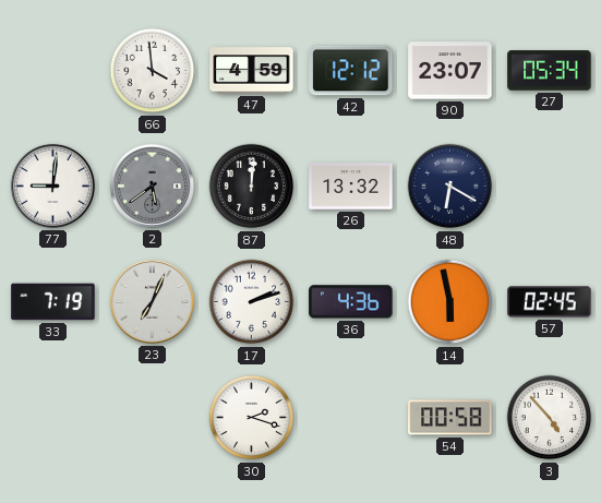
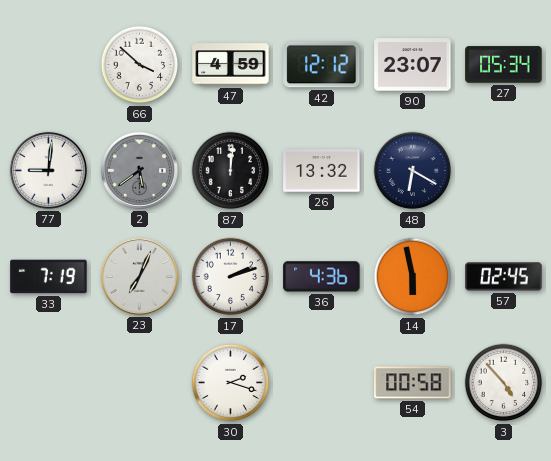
66: 3:59 -> 3:52 (140, 65)
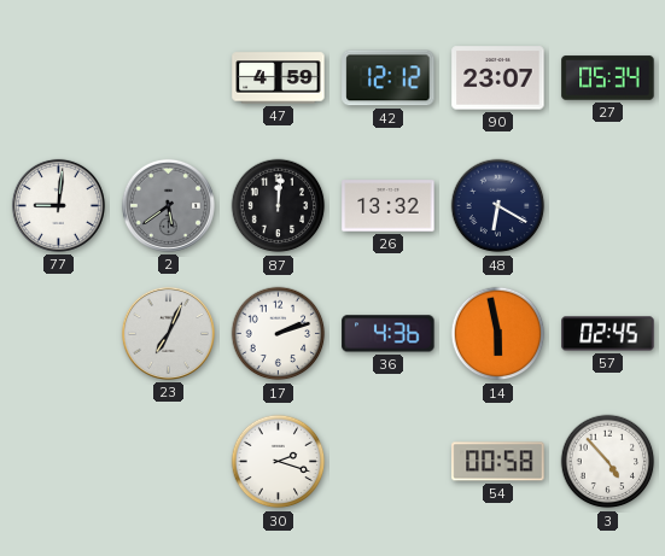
66: 3:52 -> none (140, 65)
33: 7:19 -> none (49, 277)
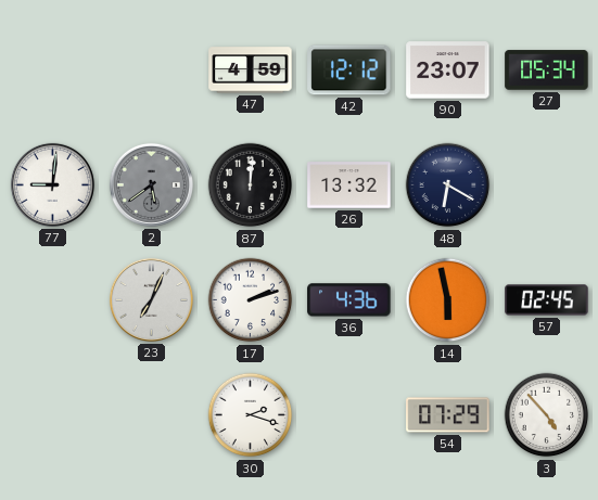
54: 00:58 -> 07:29 (448, 415)
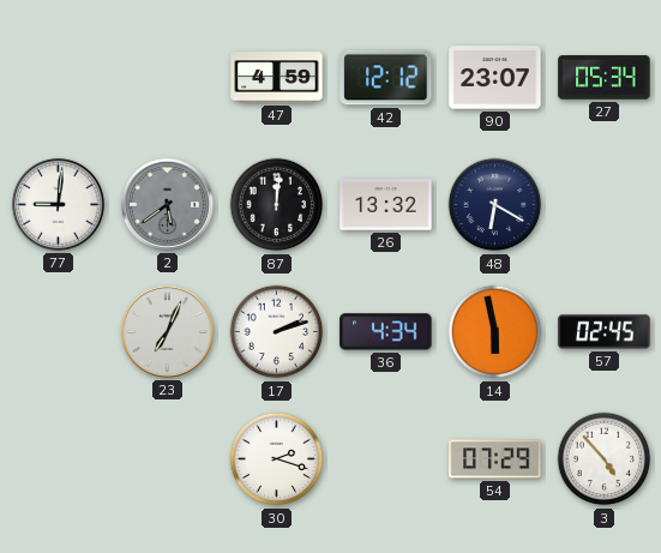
36: 4:36 -> 4:34 (386, 332)
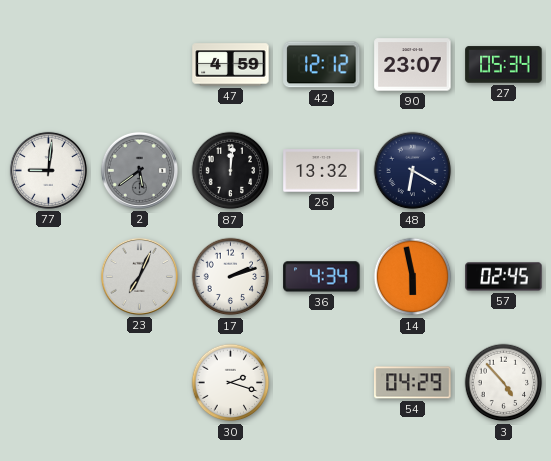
54: 07:29 -> 04:29 (413, 383)
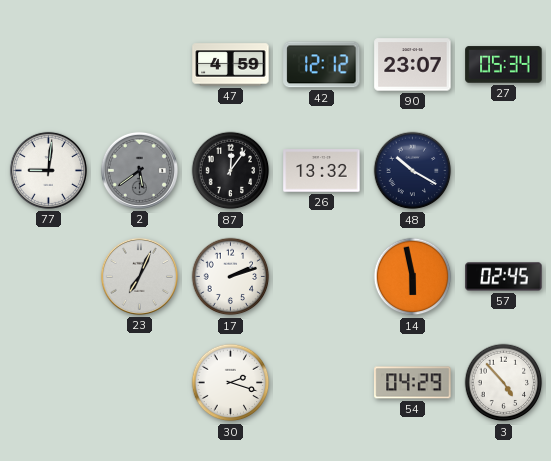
87: 12:01 -> 12:06 (231, 171)
48: 6:20 -> 10:20 (413, 171)
36: 4:34 -> none (322, 277)
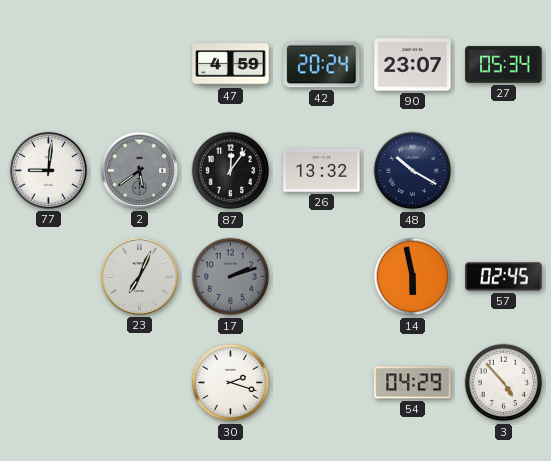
42: 12:12 -> 20:24 (322, 65)
17 dial: white -> grey (231, 277)
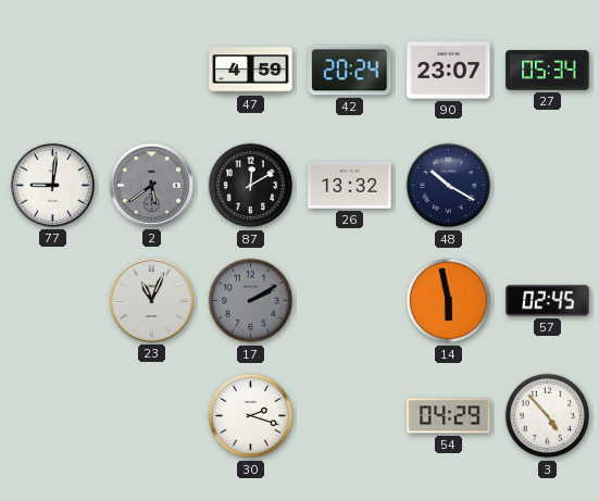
87: 12:06 -> 12:10 (251, 186)
23: 7:04 -> 11:04 (151, 300)
17: 2:12 -> 2:10 (251, 301)
